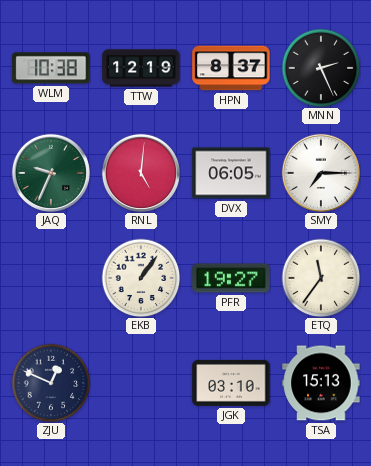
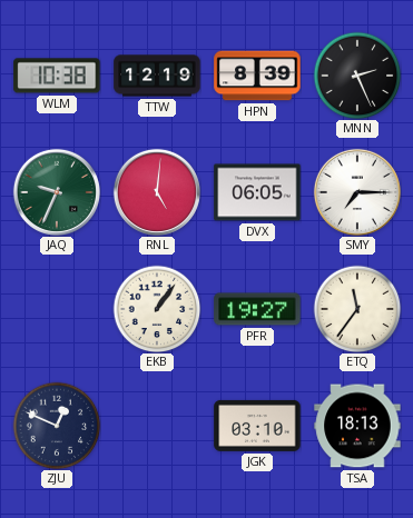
HPN: 8:37 -> 8:39 (257, 76)
TSA: 15:13 -> 18:13 (357, 426)
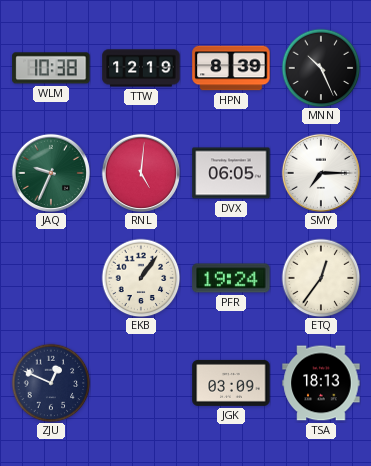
MNN: 2:26 -> 10:26 (321, 68)
PFR: 19:27 -> 19:24 (231, 278)
ETQ: 11:36 -> 12:36 (321, 278)
JGK: 03:10 -> 03:09 (231, 383)
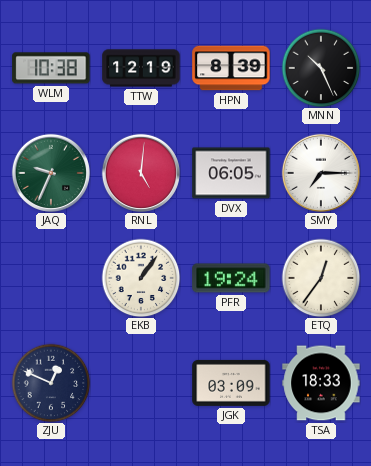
TSA: 18:13 -> 18:33 (321, 383)
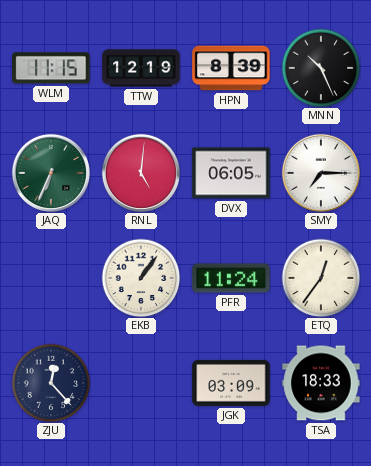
WLM: 10:38 -> 11:15 (51, 68)
JAQ: 9:34 -> 6:34 (51, 173)
PFR: 19:24 -> 11:24 (231, 278)
ZJU: 12:49 -> 12:23 (51, 383)
